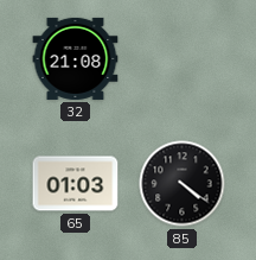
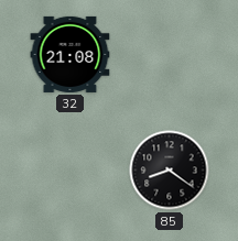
65: 01:03 -> none (76, 184)
85: 4:21 -> 8:21 (170, 171)
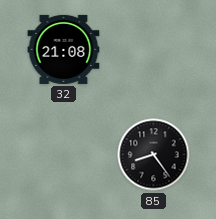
85: 8:21 -> 8:24 (154, 155)
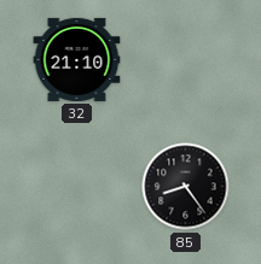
32: 21:08 -> 21:10 (77, 59)
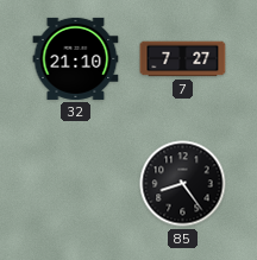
7: none -> 7:27 (183, 59)
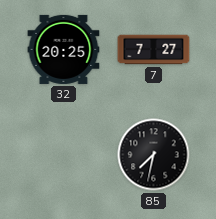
32: 21:10 -> 20:25 (64, 49)
85: 8:24 -> 7:32 (154, 155)
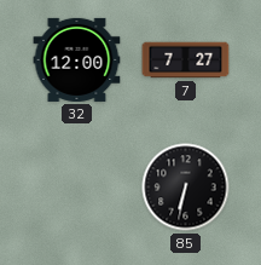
32: 20:25 -> 12:00 (77, 59)
85: 7:32 -> 6:32 (186, 188)
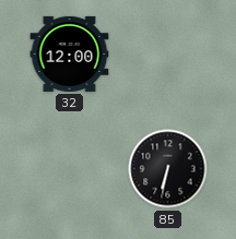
7: 7:27 -> none (186, 61)
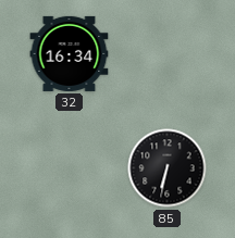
32: 12:00 -> 16:34 (70, 53)
